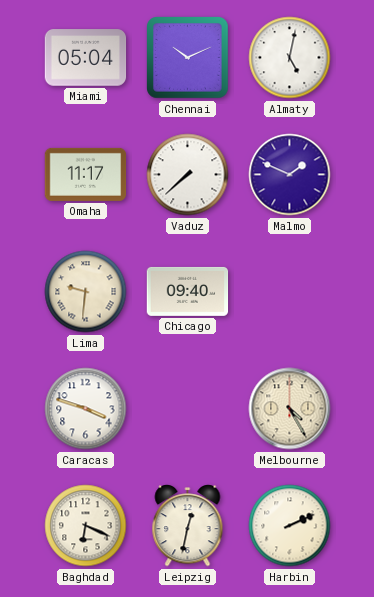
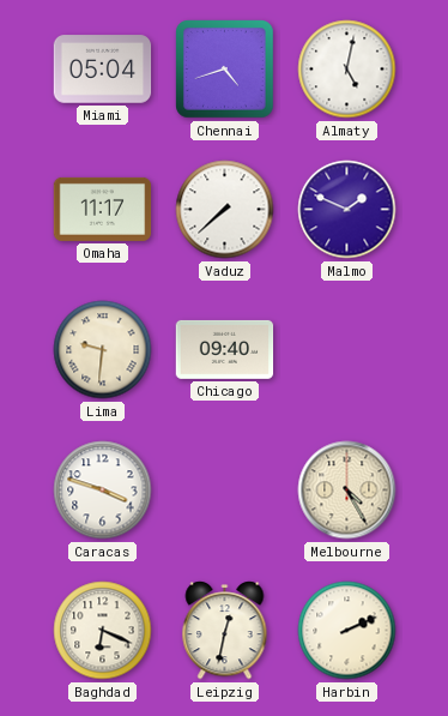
Chennai: 10:11 -> 4:42 (225, 70)
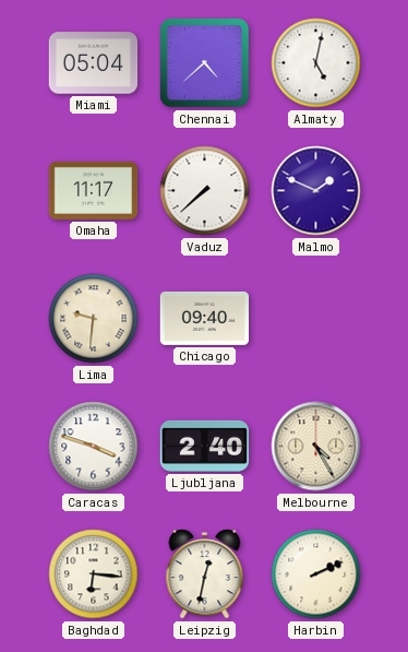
Chennai: 4:42 -> 4:38 (205, 63)
Ljubljana: none -> 2:40 (205, 446)
Baghdad: 6:19 -> 6:16 (94, 574)
